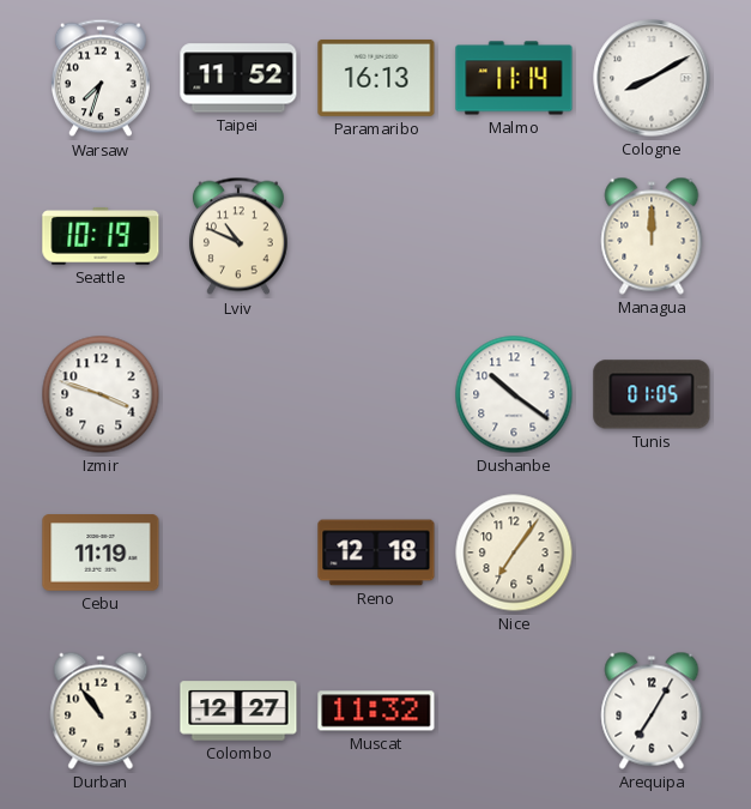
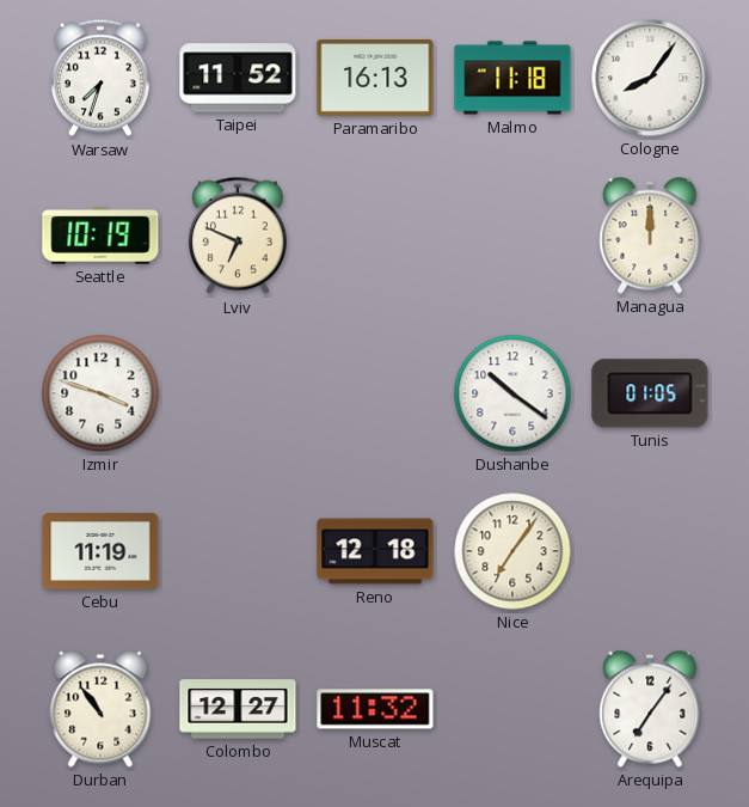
Malmo: 11:14 -> 11:18 (512, 78)
Cologne: 8:10 -> 8:06 (650, 78)
Lviv: 10:49 -> 6:49 (238, 236)
Arequipa: 7:05 -> 7:06 (650, 709)
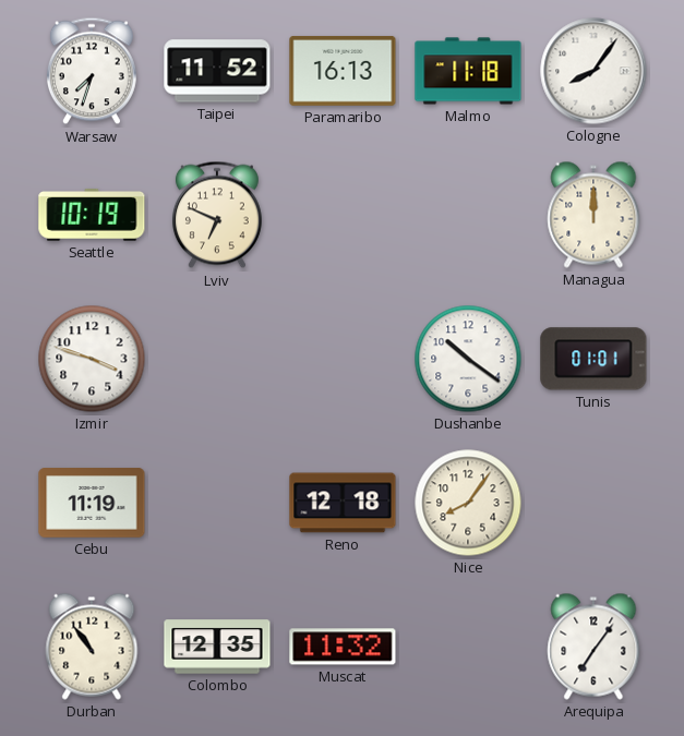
Tunis: 01:05 -> 01:01 (593, 359)
Nice: 7:06 -> 8:06 (468, 503)
Colombo: 12:27 -> 12:35 (217, 647)
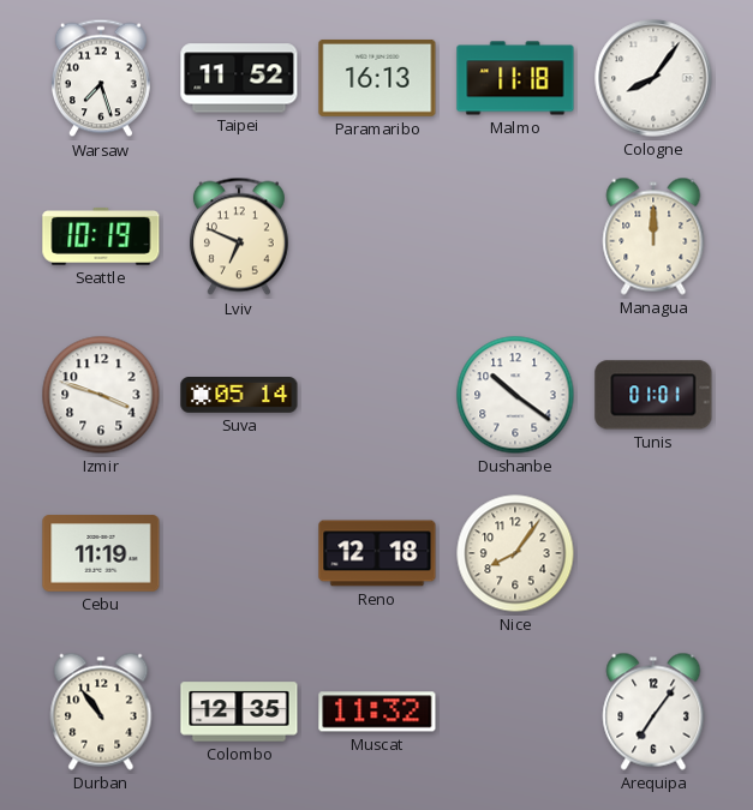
Warsaw: 7:33 -> 7:27 (101, 78)
Suva: none -> 05:14 (239, 396)
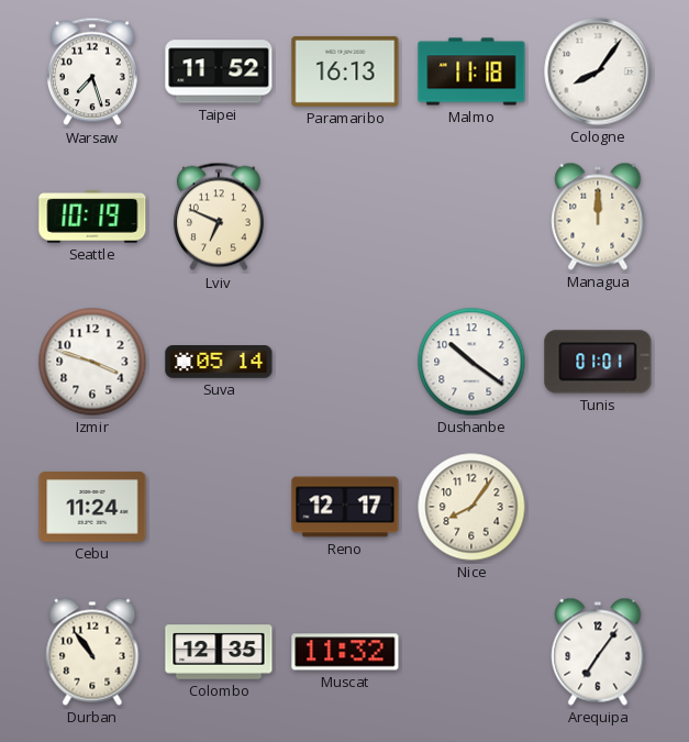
Cebu: 11:19 -> 11:24 (92, 507)
Reno: 12:18 -> 12:17 (345, 507)
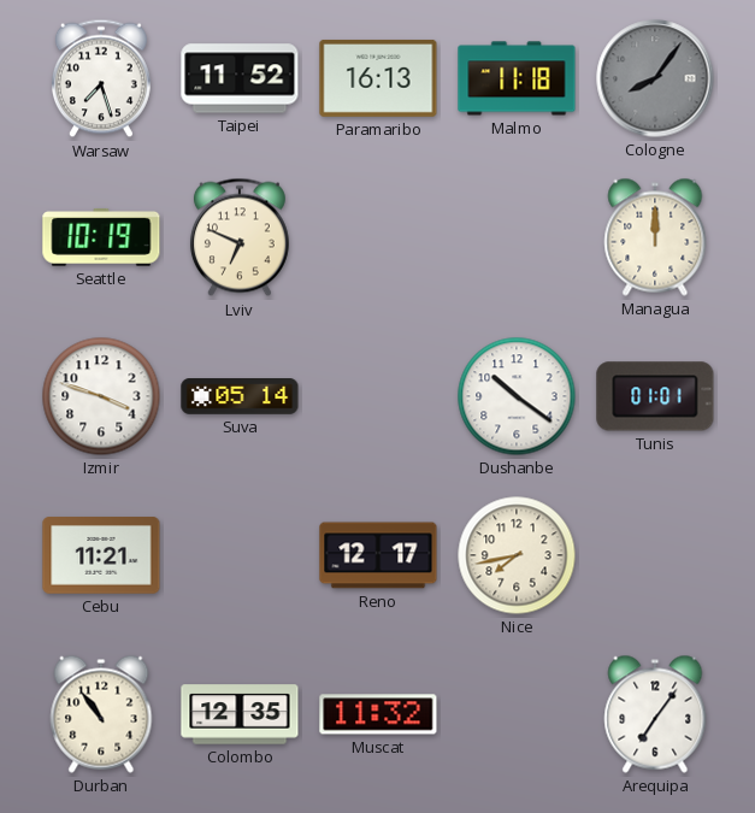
Cologne dial: white -> grey (655, 78)
Cebu: 11:24 -> 11:21 (101, 555)
Nice: 8:06 -> 7:43 (517, 555)
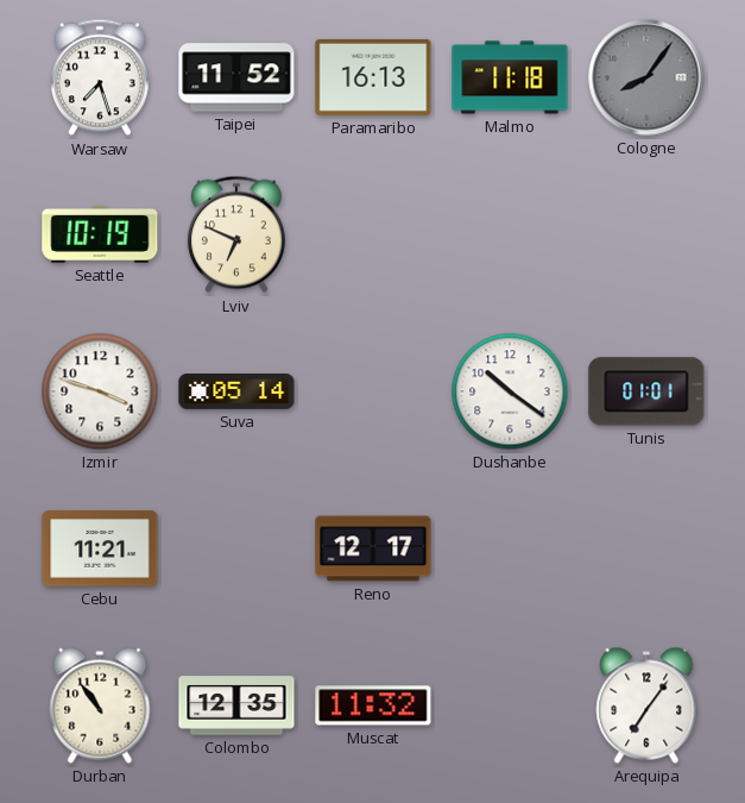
Managua: 12:00 -> none (655, 237)
Nice: 7:43 -> none (517, 555)
